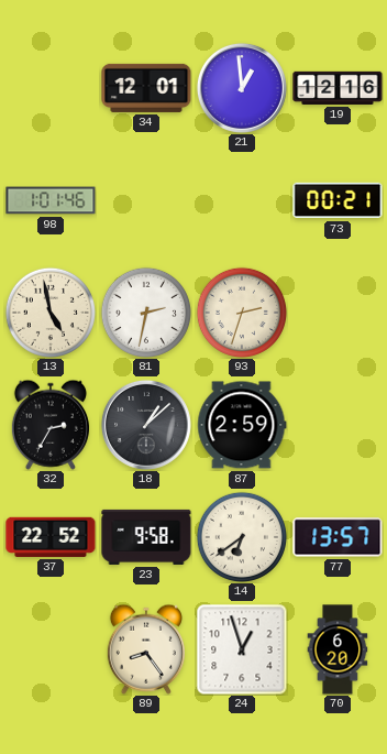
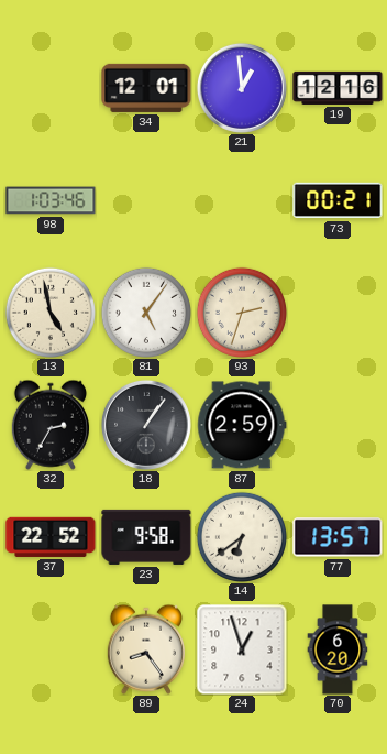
98: 1:01 -> 1:03 (51, 200)
81: 2:32 -> 5:06 (145, 312)
18: 1:08 -> 1:06 (146, 425)
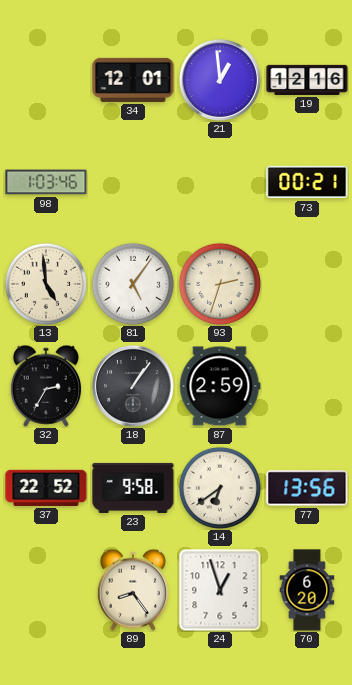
13: 4:58 -> 4:59 (45, 283)
77: 13:57 -> 13:56 (307, 488)
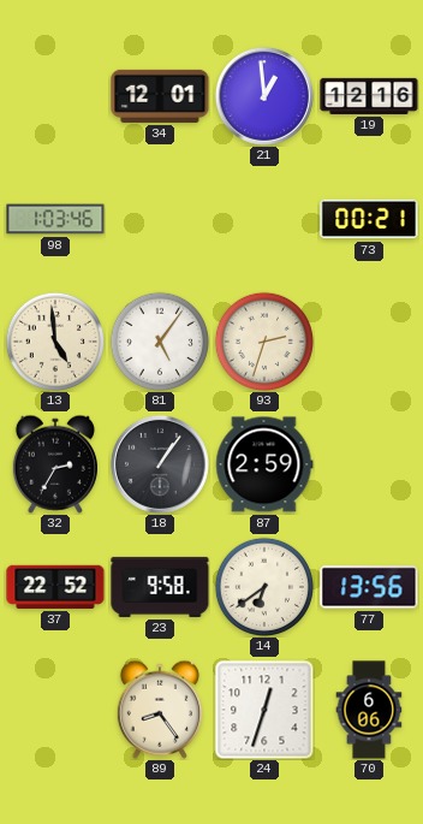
24: 12:57 -> 12:33 (264, 710)
70: 6:20 -> 6:06 (369, 710)
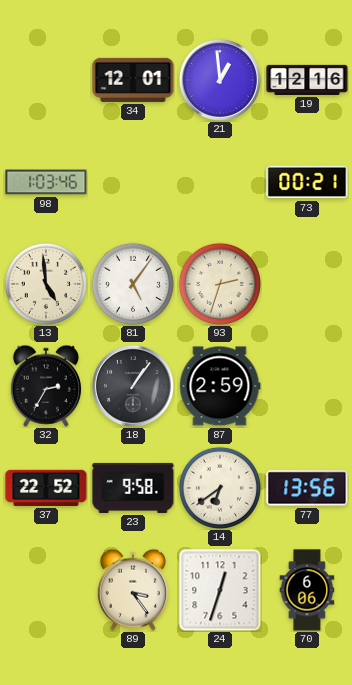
89: 8:24 -> 3:24 (133, 590)
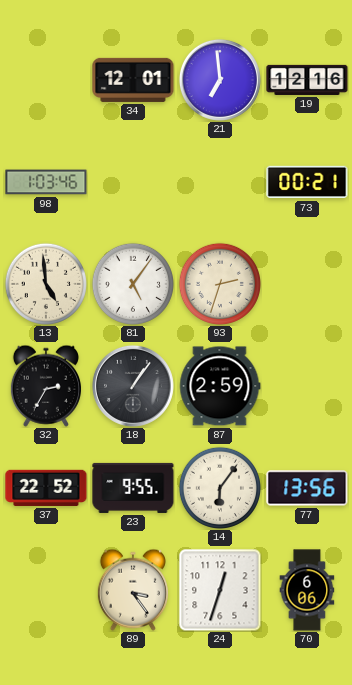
21: 12:59 -> 6:59 (220, 80)
23: 9:58 -> 9:55 (133, 488)
14: 6:39 -> 6:06 (219, 487)
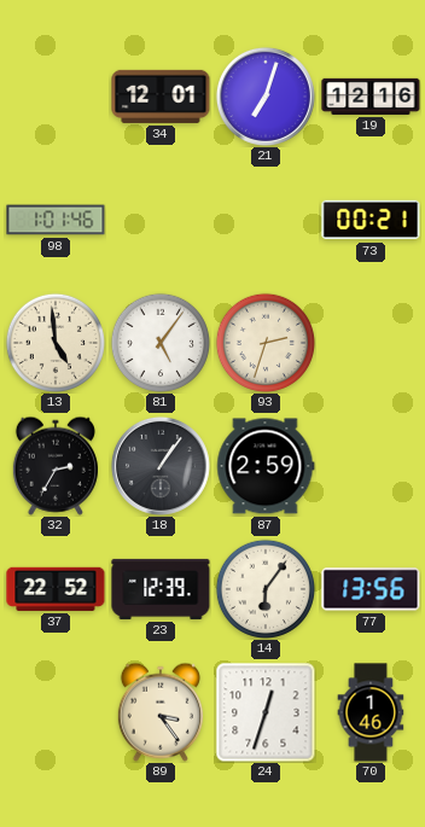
21: 6:59 -> 7:03 (266, 97)
98: 1:03 -> 1:01 (56, 220)
23: 9:55 -> 12:39 (161, 589)
70: 6:06 -> 1:46 (371, 712)
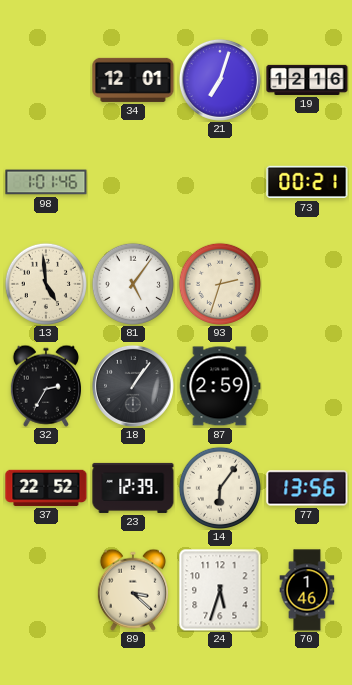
89: 3:24 -> 3:22 (133, 590)
24: 12:33 -> 5:33 (220, 590)
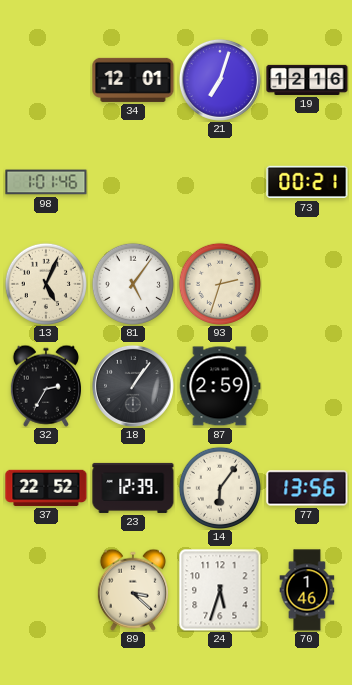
13: 4:59 -> 5:04 (45, 283)
